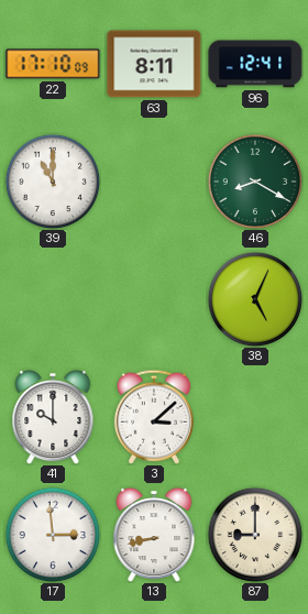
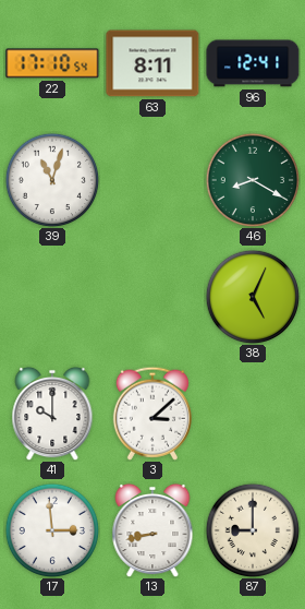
22: 17:10:09 -> 17:10:54 (52, 63)
39: 11:00 -> 11:03 (52, 180)
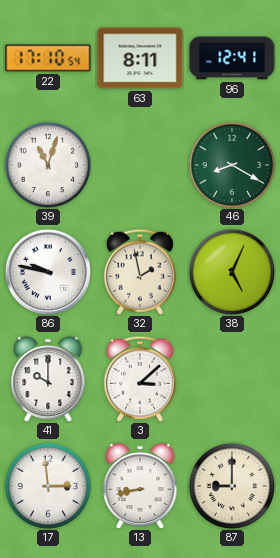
86: none -> 9:47 (48, 272)
32: none -> 1:58 (140, 272)
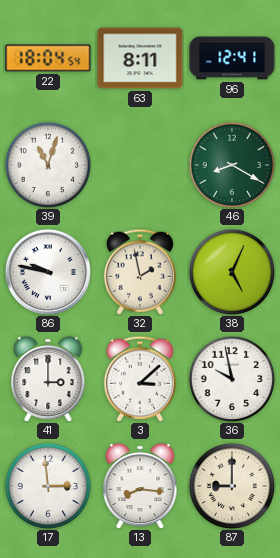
22: 17:10 -> 18:04 (48, 58)
41: 10:00 -> 3:00 (48, 379)
36: none -> 9:58 (232, 379)
13: 8:43 -> 8:16 (140, 486)
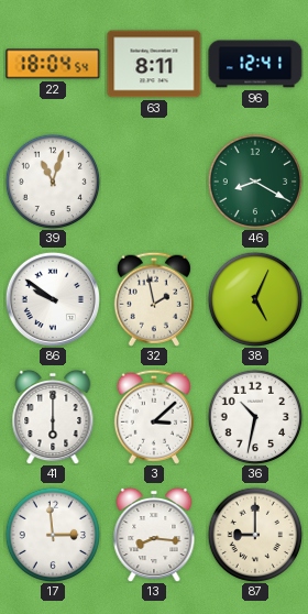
86: 9:47 -> 9:51 (53, 299)
41: 3:00 -> 6:00 (53, 417)
36: 9:58 -> 10:32 (255, 417)
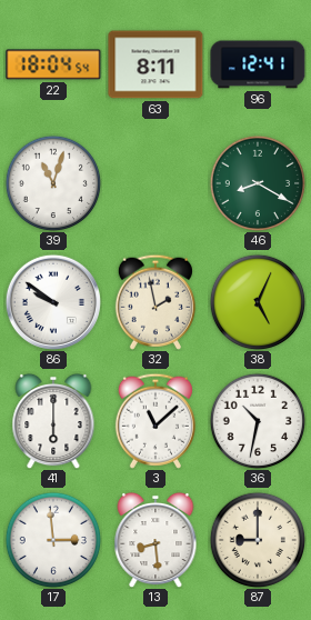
3: 3:08 -> 11:08 (155, 421)
13: 8:16 -> 8:29 (155, 540)
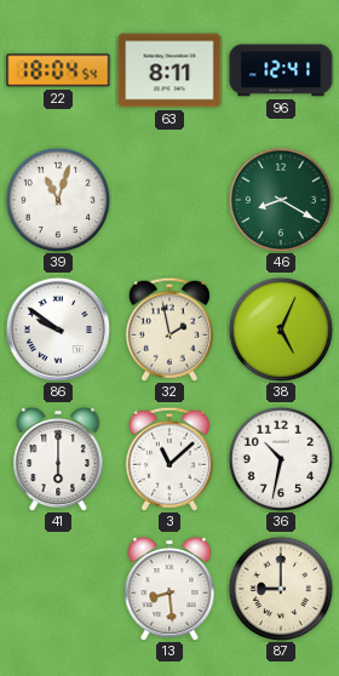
17: 2:59 -> none (53, 540)
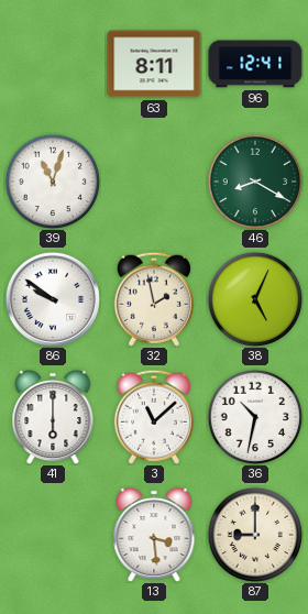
22: 18:04 -> none (58, 70)
13: 8:29 -> 3:29 (154, 535)
